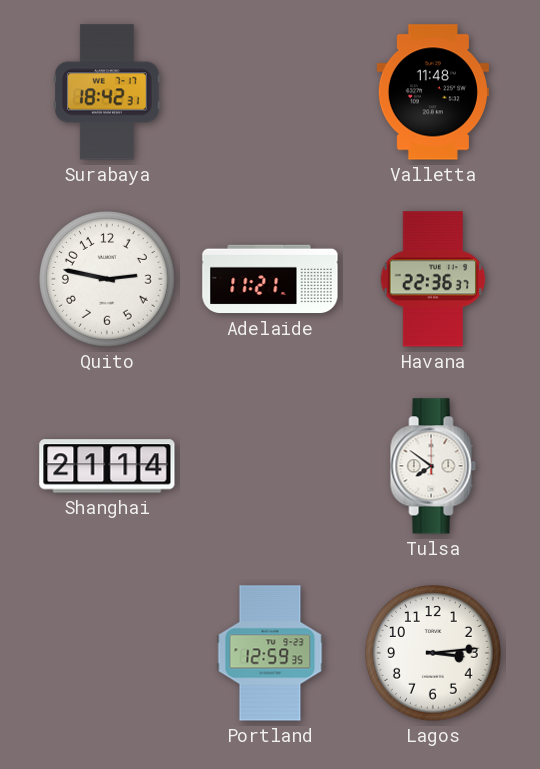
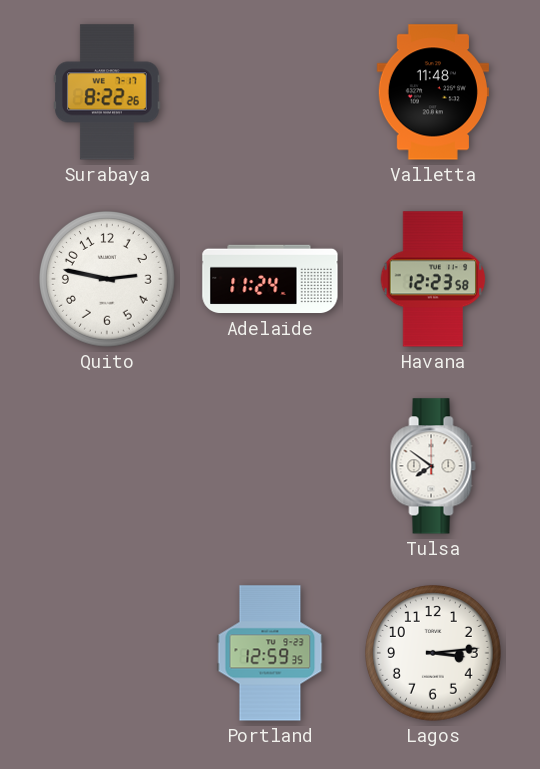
Surabaya: 18:42 -> 8:22 (107, 92)
Adelaide: 11:21 -> 11:24 (270, 279)
Havana: 22:36 -> 12:23 (433, 279)
Shanghai: 21:14 -> none (107, 466)
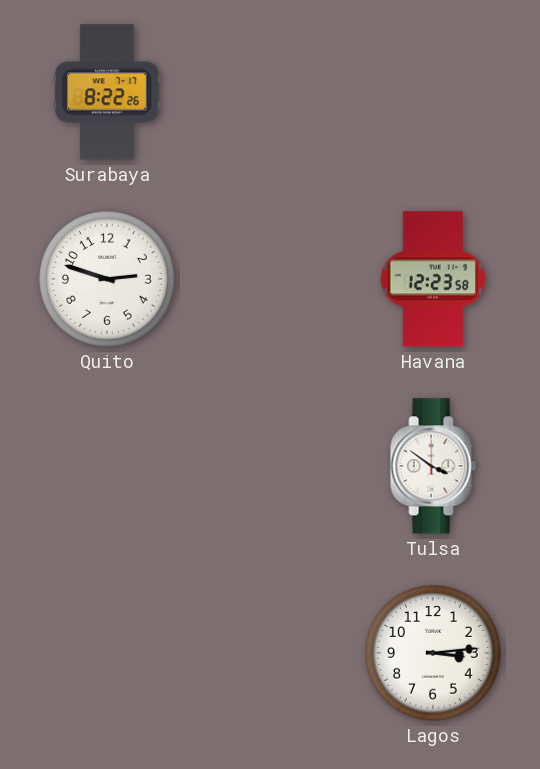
Valletta: 11:48 -> none (433, 92)
Quito: 2:47 -> 2:48 (108, 280)
Adelaide: 11:24 -> none (270, 279)
Tulsa: 7:51 -> 3:51 (433, 466)
Portland: 12:59 -> none (270, 653)
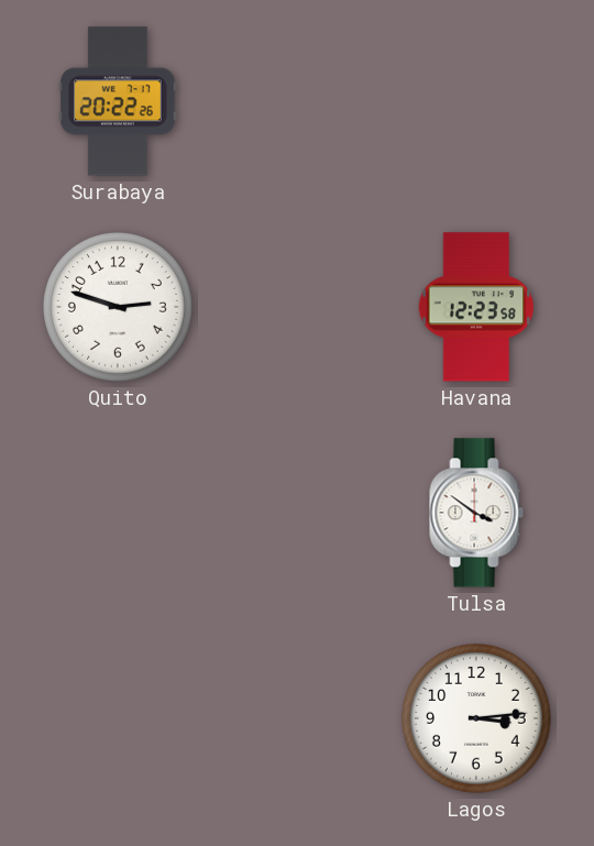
Surabaya: 8:22 -> 20:22 (118, 101)
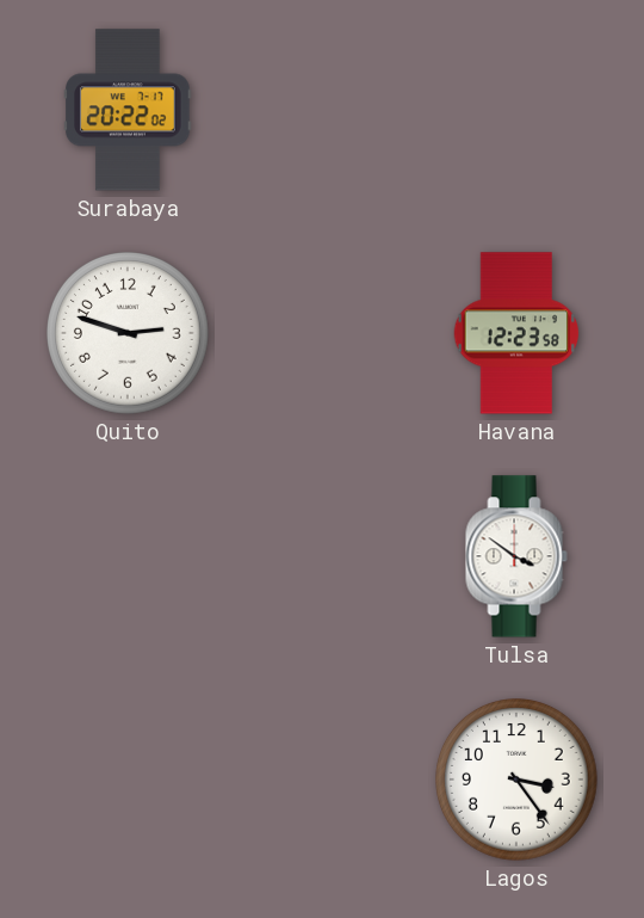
Surabaya: 20:22:26 -> 20:22:02 (128, 110)
Lagos: 3:14 -> 3:24 (518, 781)
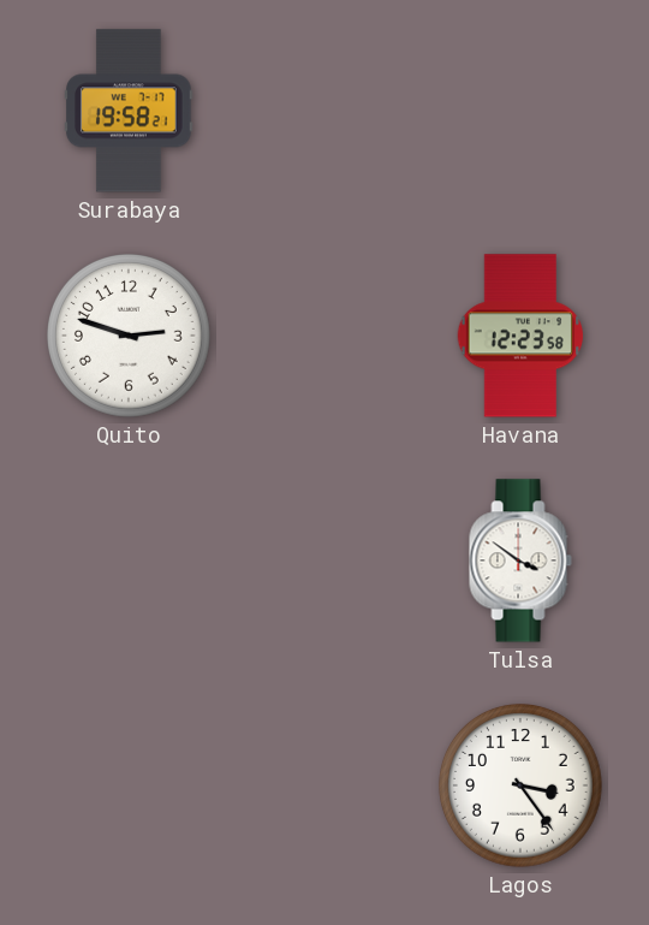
Surabaya: 20:22 -> 19:58 (129, 111)
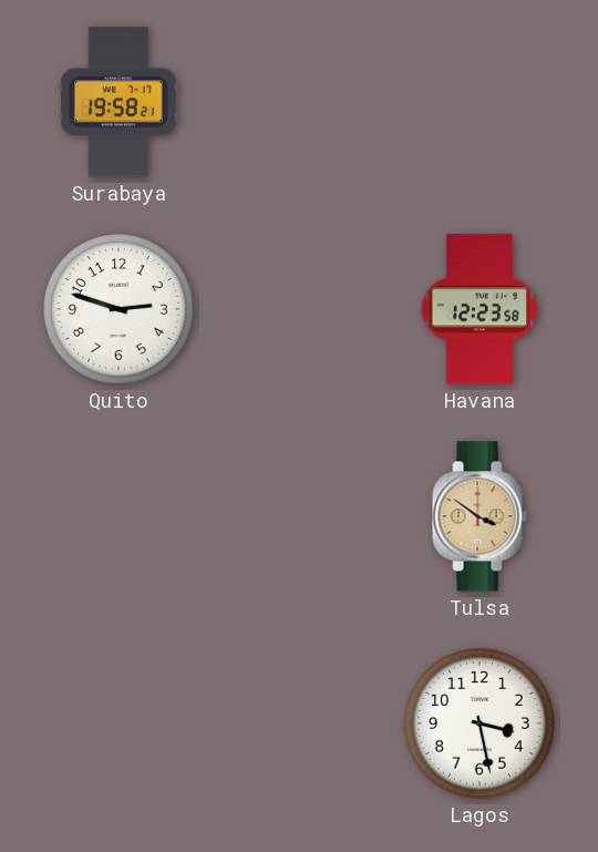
Tulsa dial: white -> champagne (480, 516)
Lagos: 3:24 -> 3:28 (481, 725)
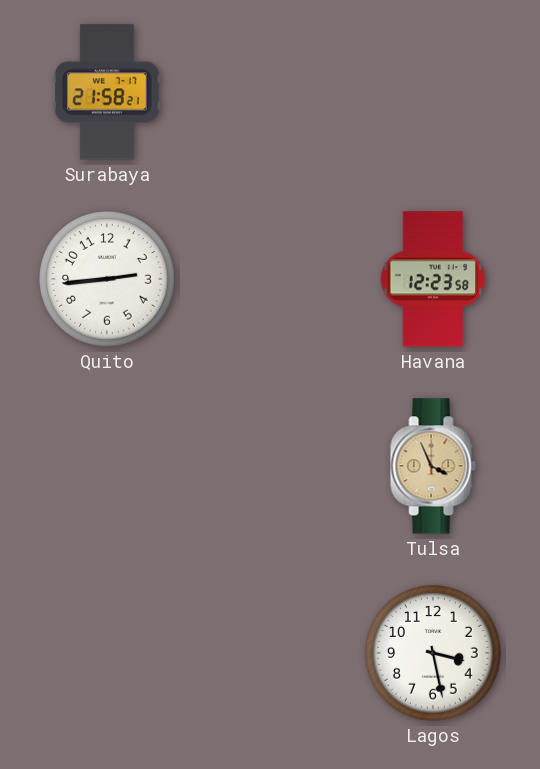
Surabaya: 19:58 -> 21:58 (107, 92)
Quito: 2:48 -> 2:44 (108, 280)
Tulsa: 3:51 -> 3:56 (433, 466)
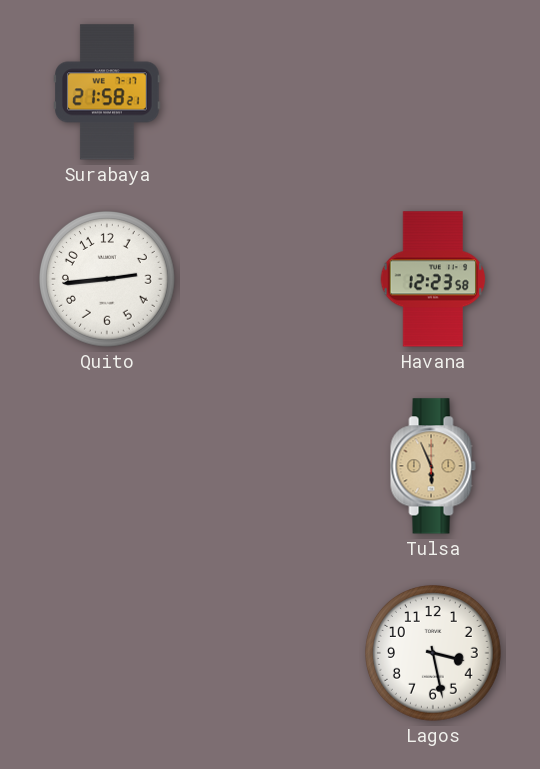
Tulsa: 3:56 -> 5:56 (433, 466)
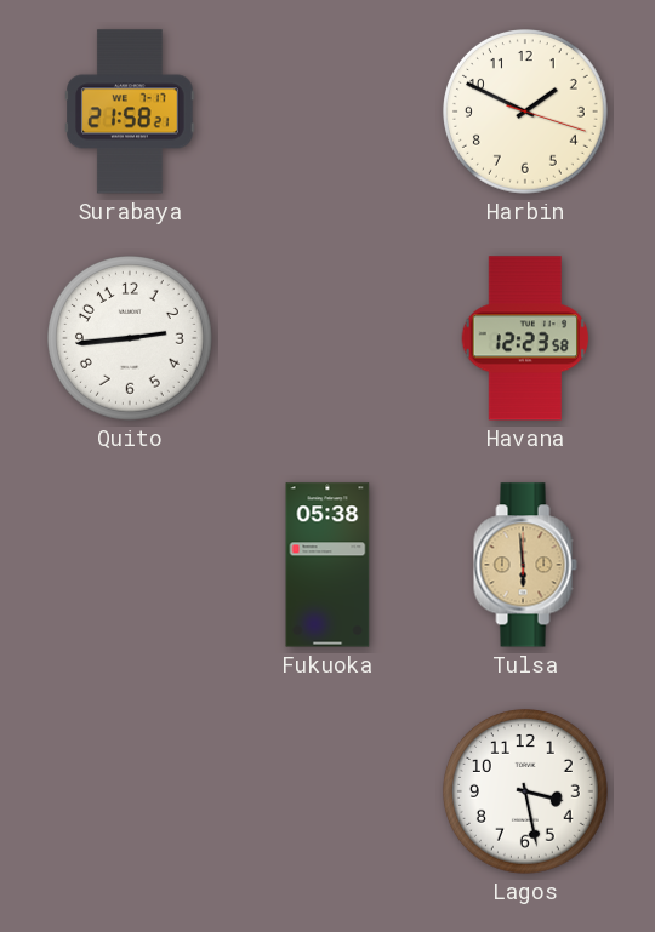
Harbin: none -> 1:49 (526, 113)
Fukuoka: none -> 05:38 (327, 565)
Tulsa: 5:56 -> 5:59 (525, 565)
